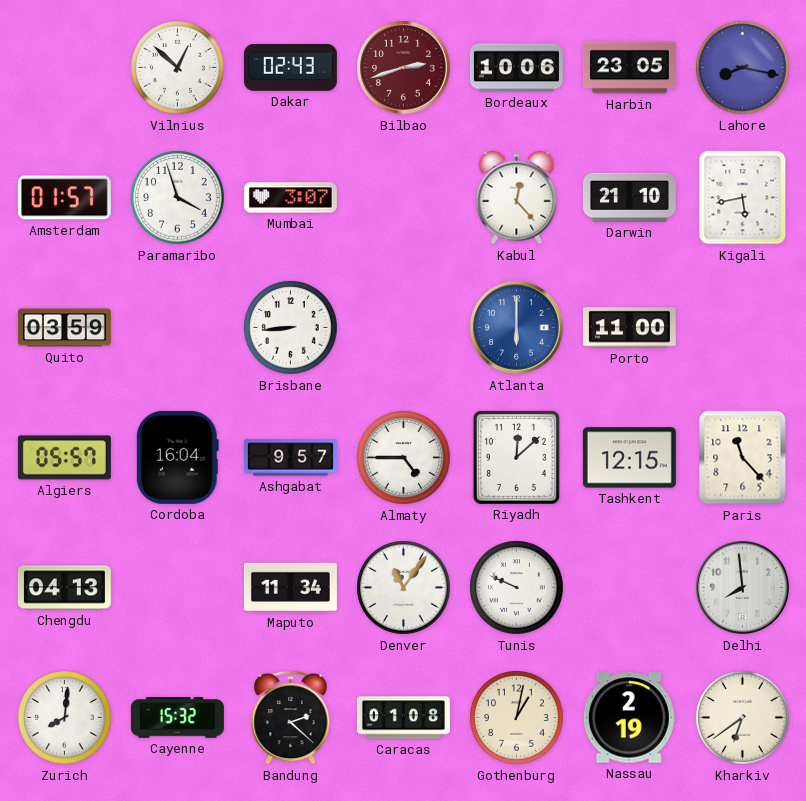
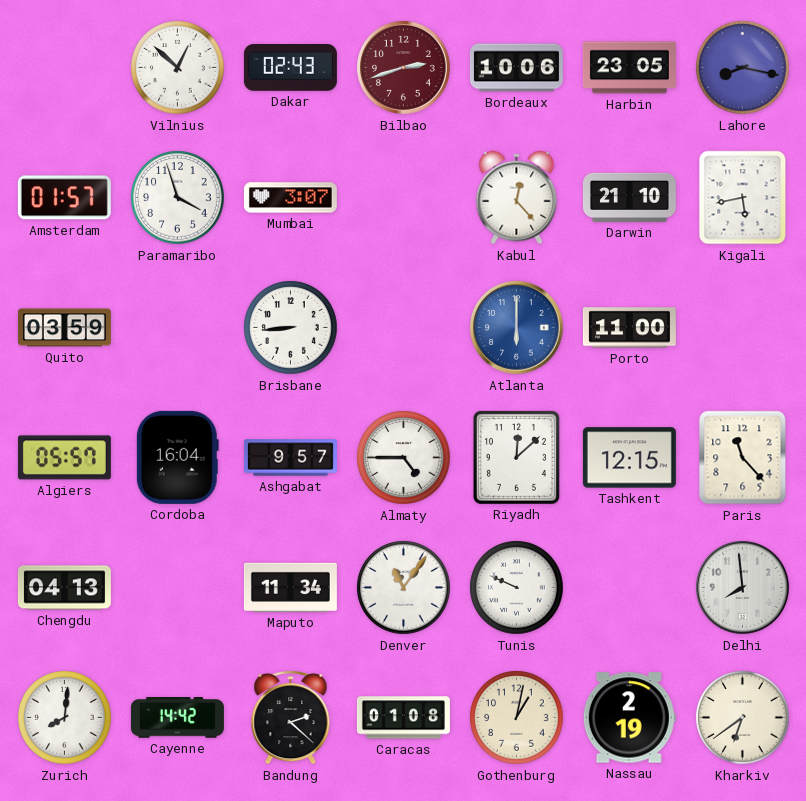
Cayenne: 15:32 -> 14:42 (177, 718)
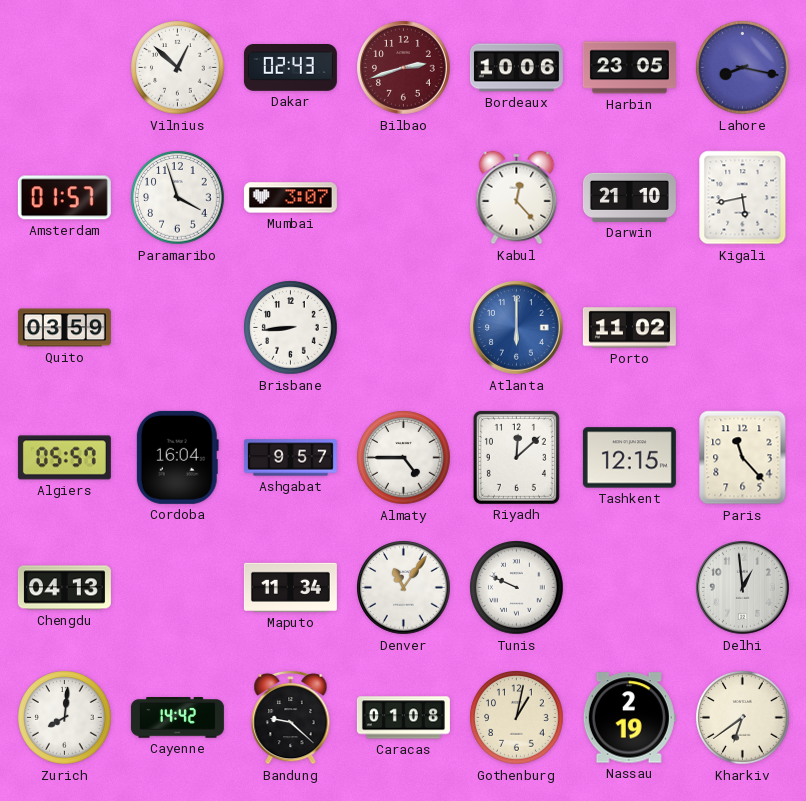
Porto: 11:00 -> 11:02 (629, 328)
Delhi: 7:59 -> 12:59 (743, 588)
Bandung: 2:22 -> 9:22 (291, 717)
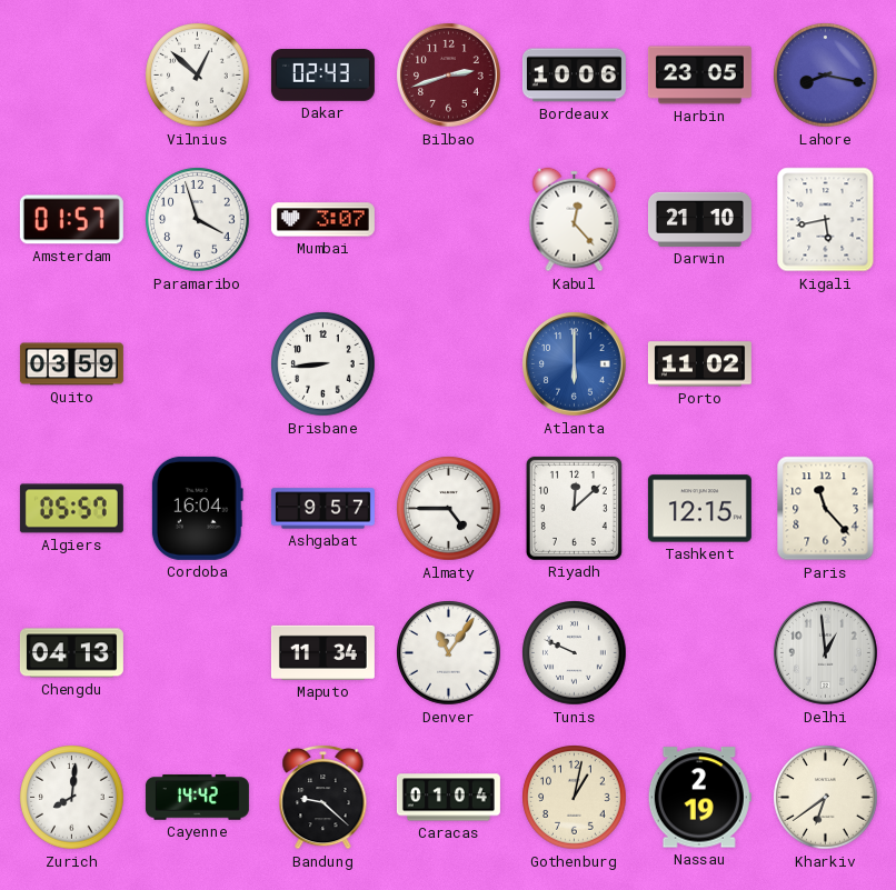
Caracas: 01:08 -> 01:04 (448, 798)
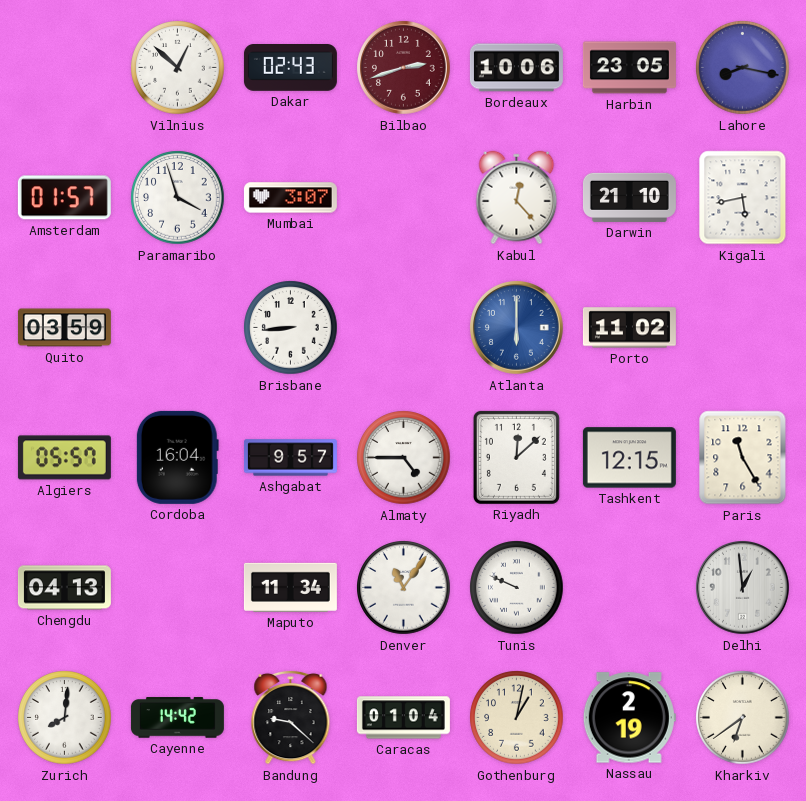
Paris: 11:23 -> 11:25 (743, 458)
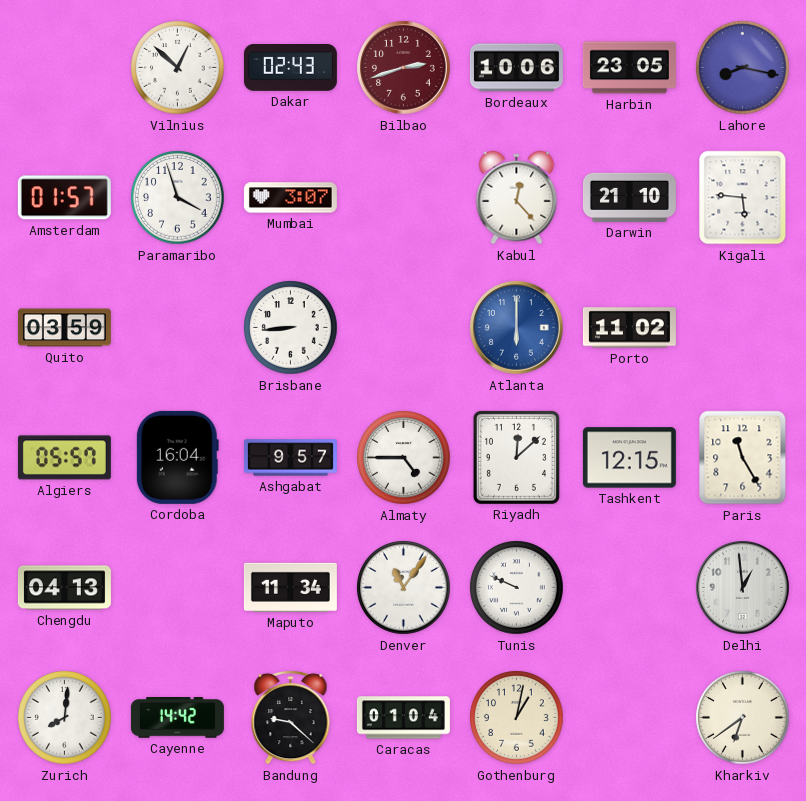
Kigali: 5:43 -> 5:46 (743, 198)
Nassau: 2:19 -> none (629, 718)
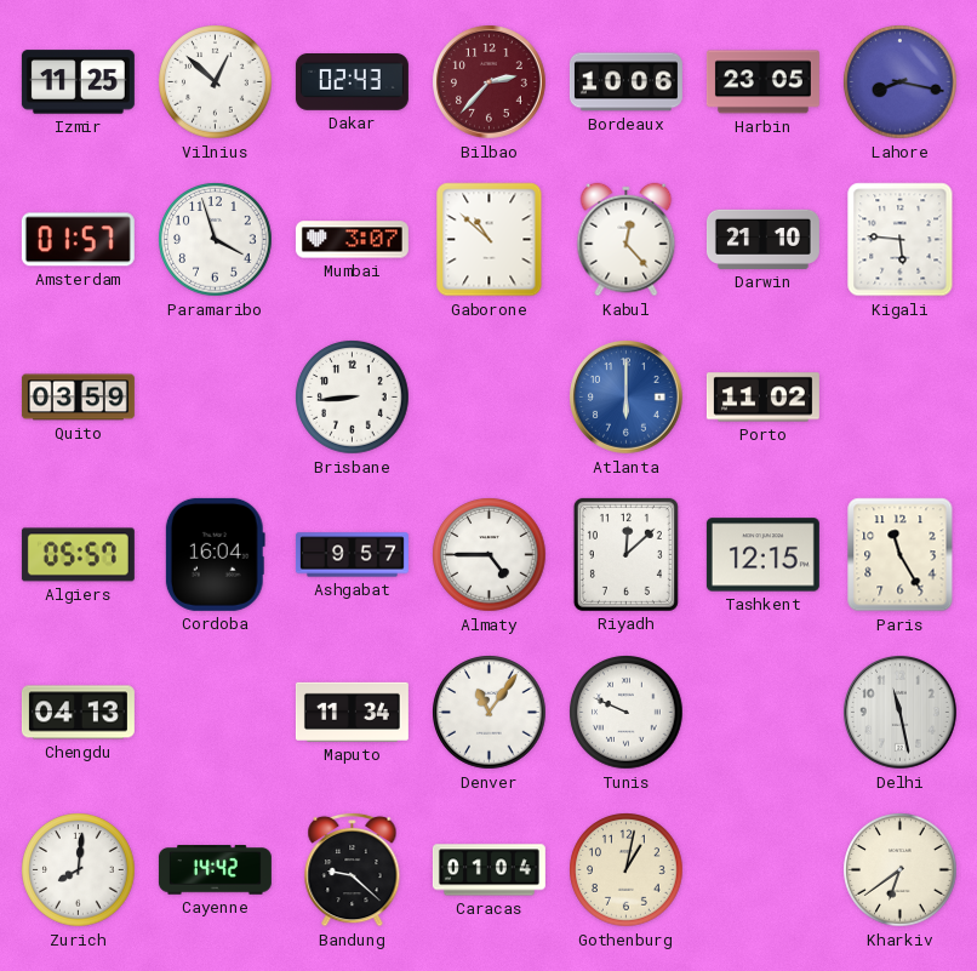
Izmir: none -> 11:25 (78, 82)
Bilbao: 2:42 -> 2:37 (490, 82)
Gaborone: none -> 10:52 (490, 240)
Delhi: 12:59 -> 11:28 (901, 713)
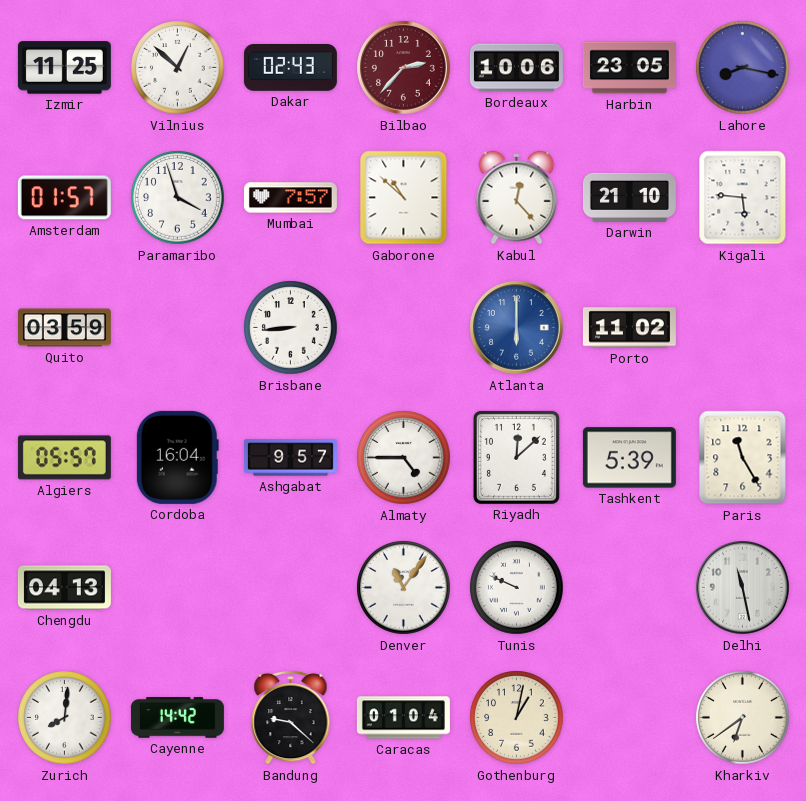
Mumbai: 3:07 -> 7:57 (290, 198)
Tashkent: 12:15 -> 5:39 (629, 458)
Maputo: 11:34 -> none (352, 712)
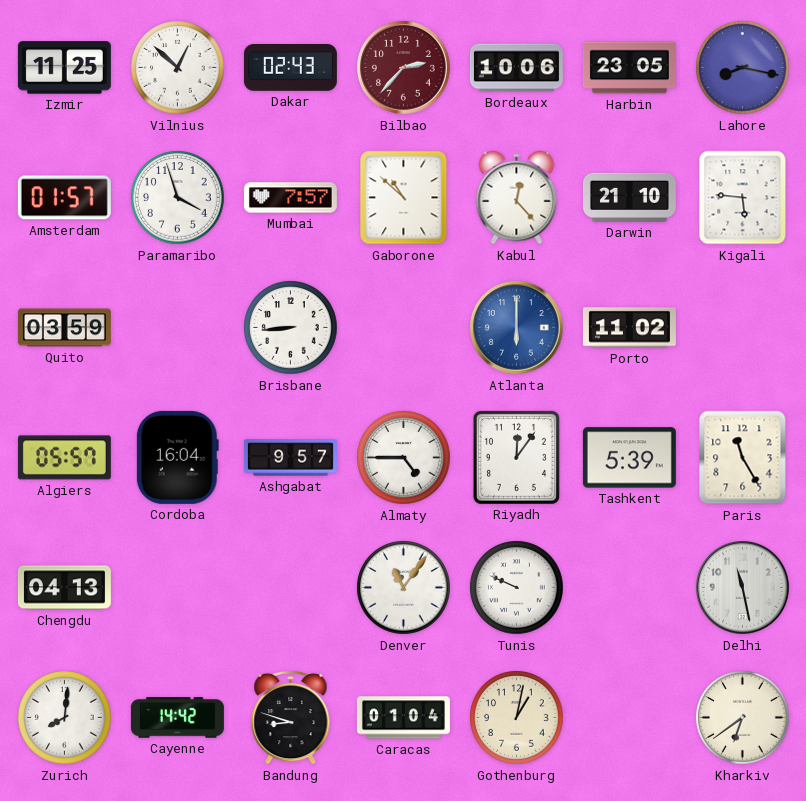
Riyadh: 12:08 -> 12:06 (516, 457)
Bandung: 9:22 -> 8:48 (291, 717)
